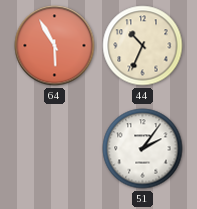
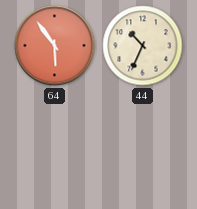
64: 5:55 -> 5:54 (55, 46)
51: 2:06 -> none (143, 149)
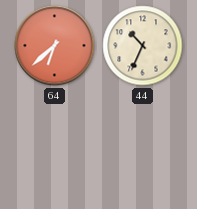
64: 5:54 -> 6:38 (55, 46)
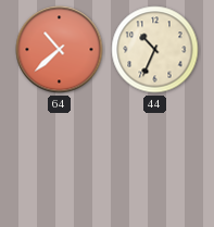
64: 6:38 -> 10:38 (60, 50)
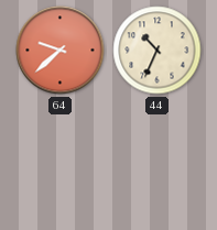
64: 10:38 -> 9:38 (61, 51)
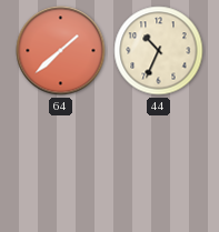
64: 9:38 -> 1:38 (61, 51)
